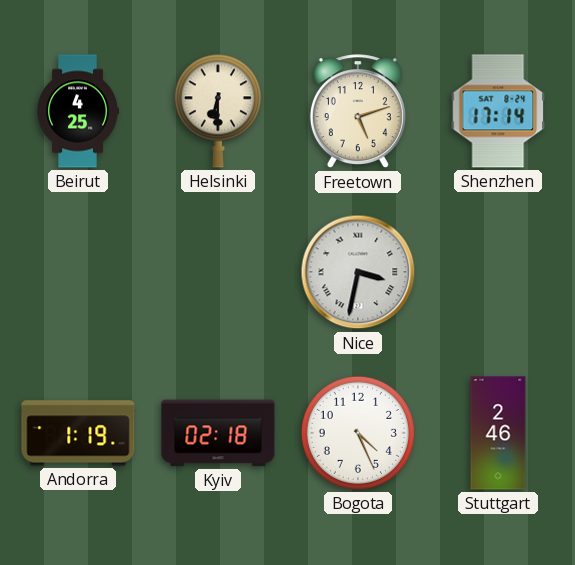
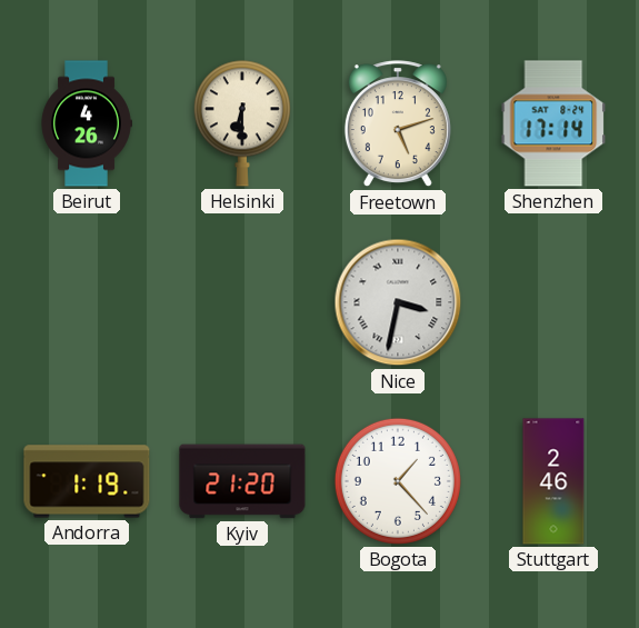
Beirut: 4:25 -> 4:26 (87, 123)
Kyiv: 02:18 -> 21:20 (242, 481)
Bogota: 4:26 -> 1:23 (398, 481)
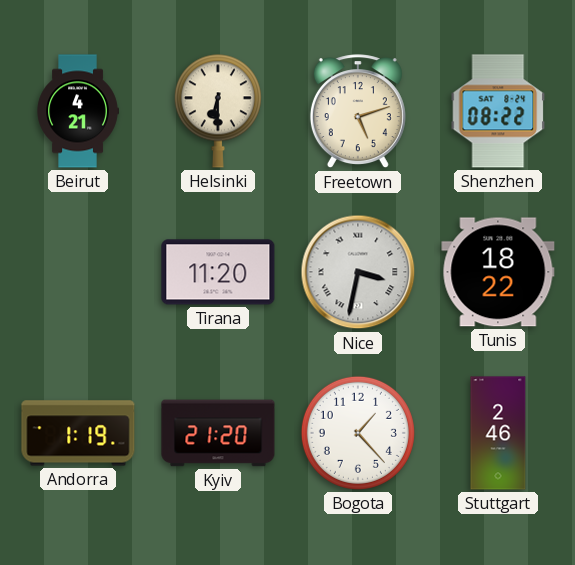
Beirut: 4:26 -> 4:21 (78, 111)
Shenzhen: 17:14 -> 08:22 (498, 111)
Tirana: none -> 11:20 (218, 272)
Tunis: none -> 18:22 (498, 272)
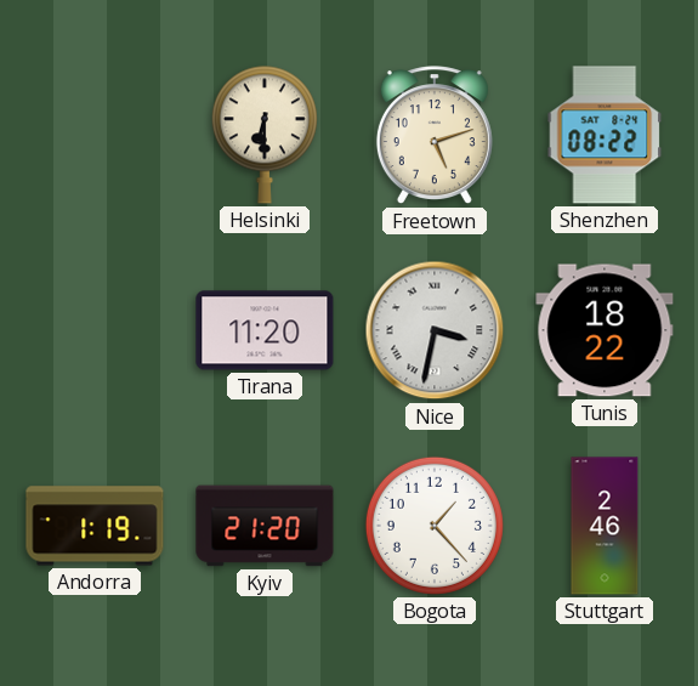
Beirut: 4:21 -> none (78, 111)
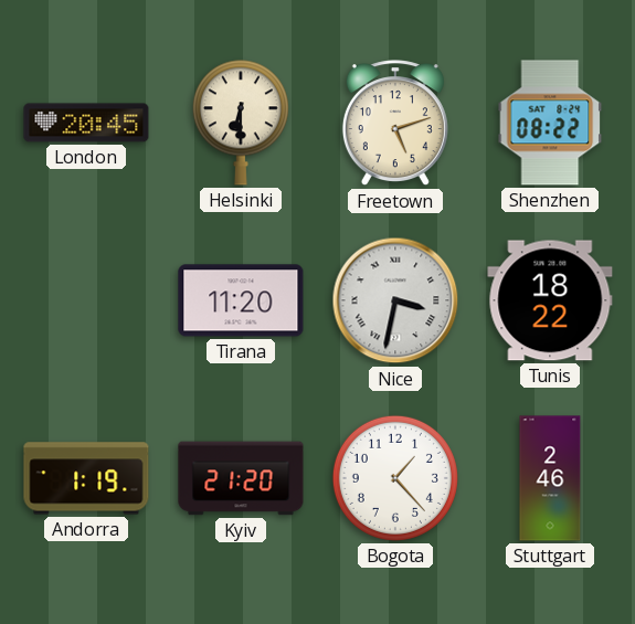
London: none -> 20:45 (86, 123)
